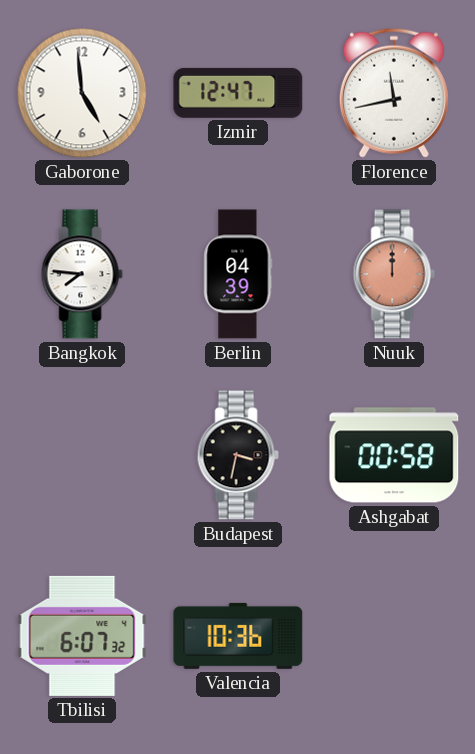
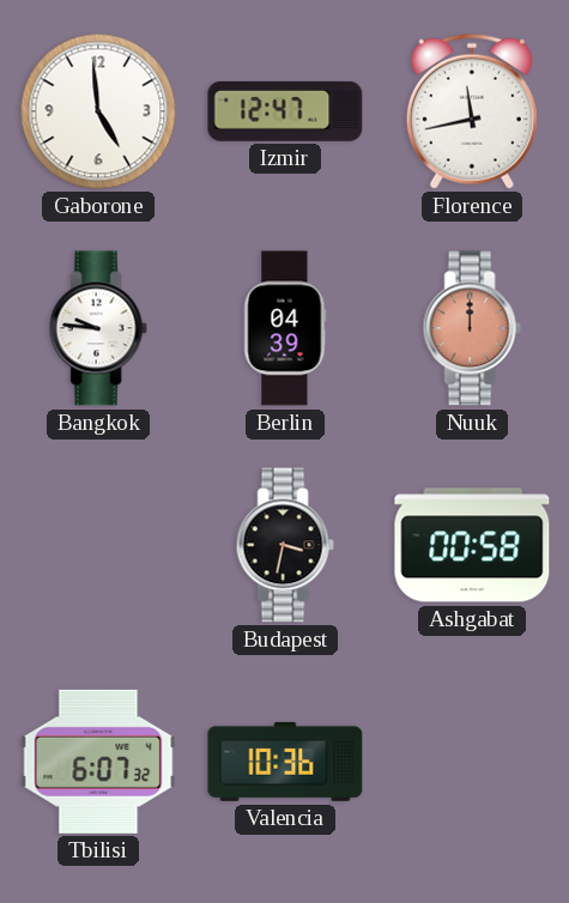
Bangkok: 7:46 -> 9:46 (98, 328)
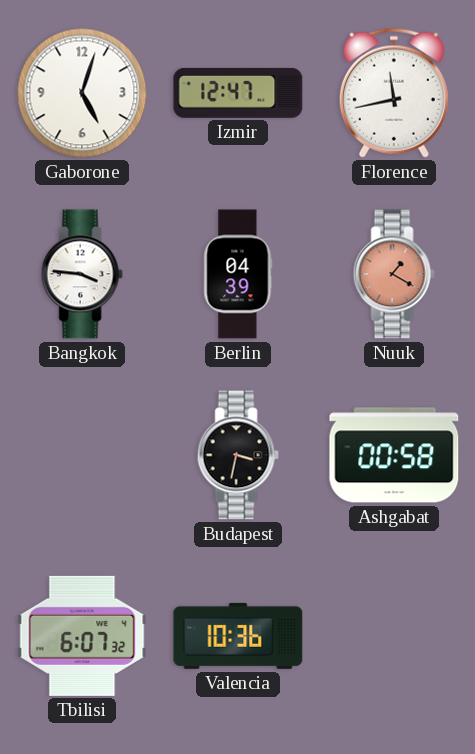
Gaborone: 4:59 -> 5:03 (82, 93)
Bangkok: 9:46 -> 3:46 (82, 274)
Nuuk: 12:00 -> 1:20 (394, 274)
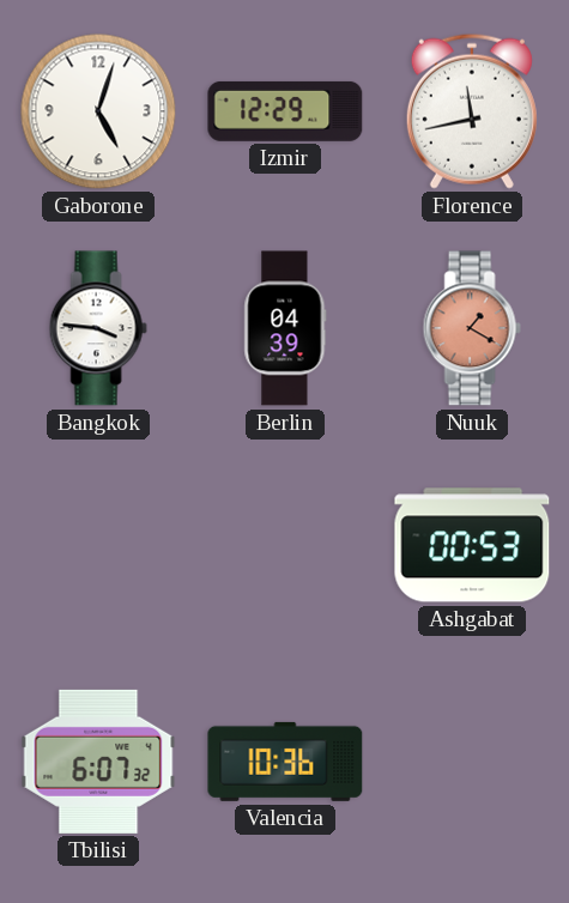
Izmir: 12:47 -> 12:29 (285, 111)
Budapest: 3:32 -> none (238, 455)
Ashgabat: 00:58 -> 00:53 (472, 545)
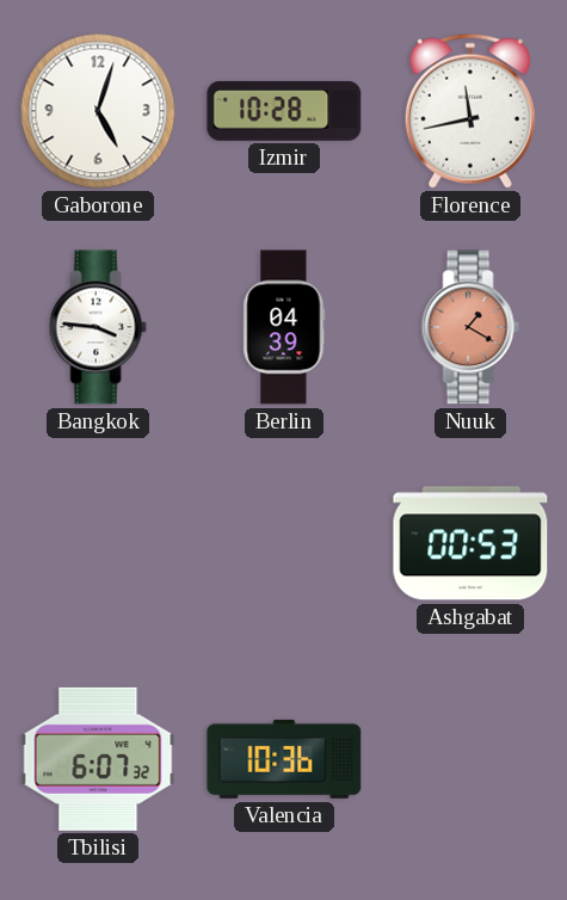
Izmir: 12:29 -> 10:28 (284, 111)
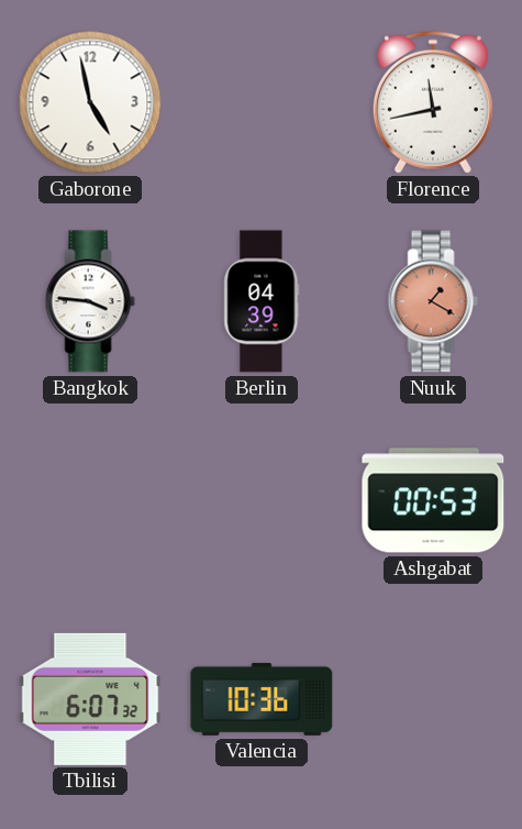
Gaborone: 5:03 -> 4:58 (90, 102)
Izmir: 10:28 -> none (284, 111)
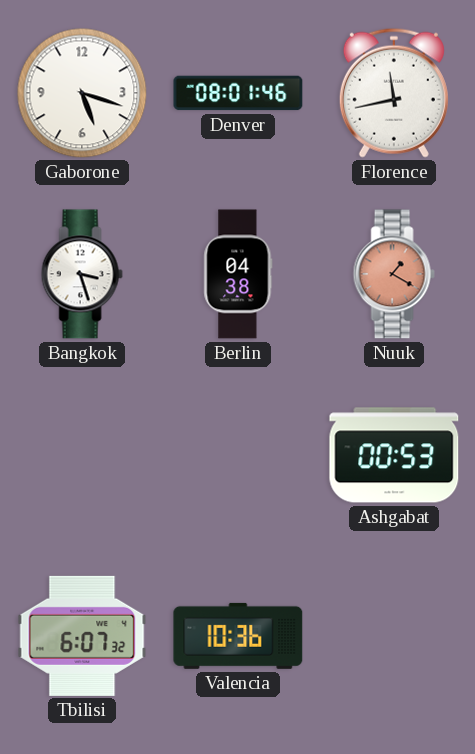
Gaborone: 4:58 -> 5:18 (82, 93)
Denver: none -> 08:01 (238, 93)
Bangkok: 3:46 -> 3:27 (82, 274)
Berlin: 04:39 -> 04:38 (238, 274)
